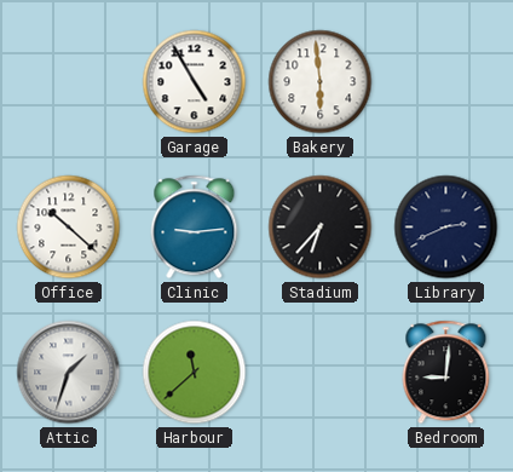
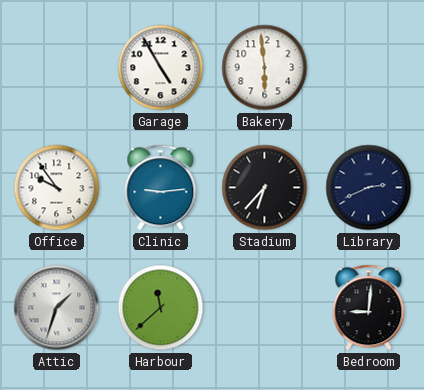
Office: 10:22 -> 9:54 (57, 188)
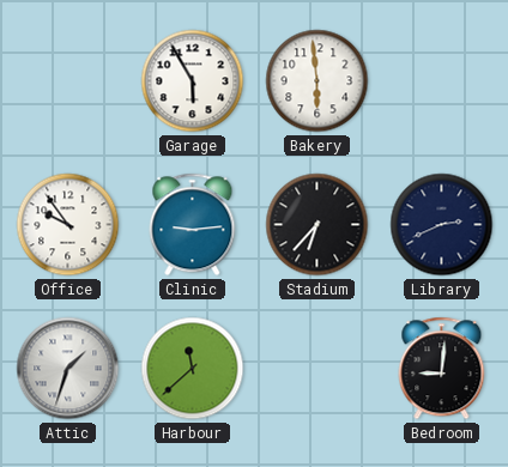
Garage: 4:55 -> 5:55 (193, 81)
